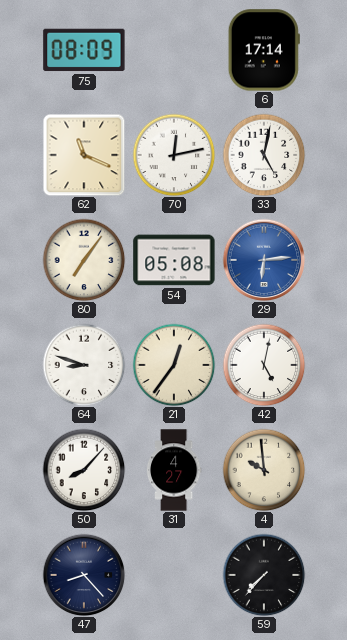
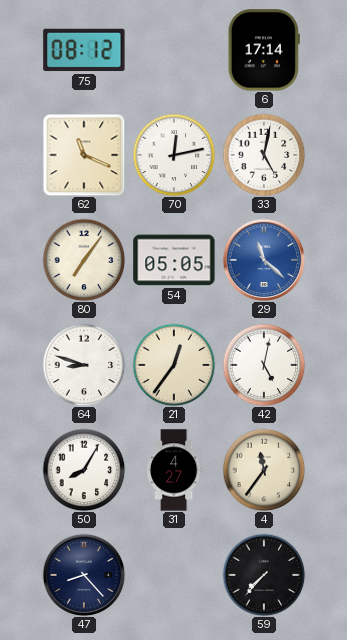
75: 08:09 -> 08:12 (84, 50)
54: 05:08 -> 05:05 (174, 260)
29: 6:14 -> 11:22 (264, 260)
50: 8:07 -> 8:05 (84, 470)
4: 9:59 -> 11:36 (264, 470)
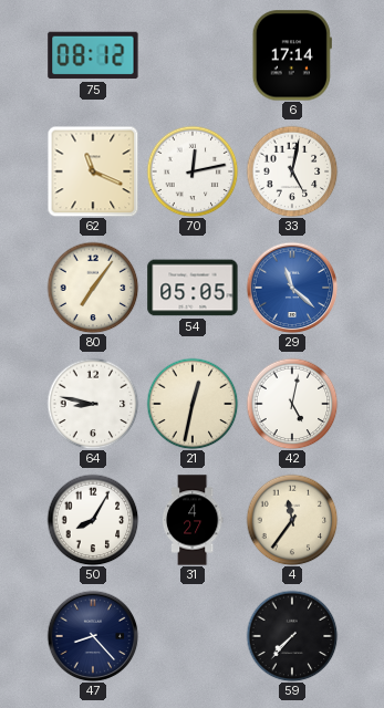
64: 8:48 -> 8:47 (93, 404)
21: 12:36 -> 12:32 (193, 404)
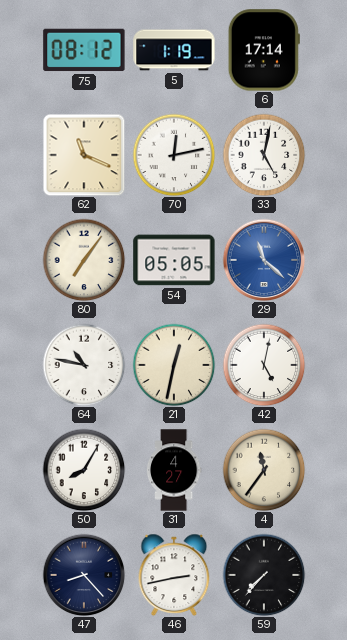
5: none -> 1:19 (174, 50)
64: 8:47 -> 10:47 (84, 365)
46: none -> 2:43 (174, 574)
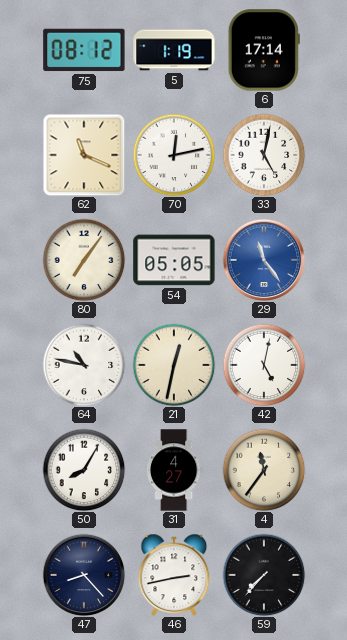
29: 11:22 -> 11:24 (264, 260)
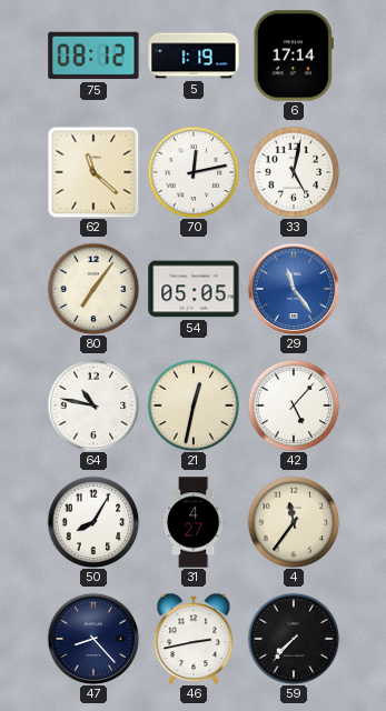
62: 11:19 -> 11:22 (93, 172)
42: 5:02 -> 5:07 (294, 405)
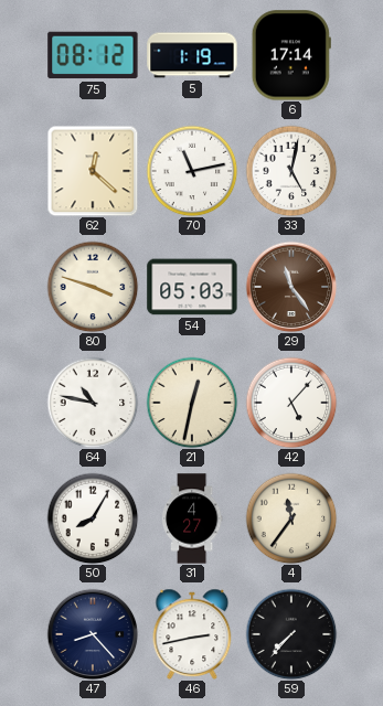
62: 11:22 -> 12:22 (93, 171)
70: 12:13 -> 11:13 (192, 171)
80: 7:06 -> 3:48 (93, 287)
54: 05:05 -> 05:03 (192, 287)
29 dial: blue -> brown (291, 287)
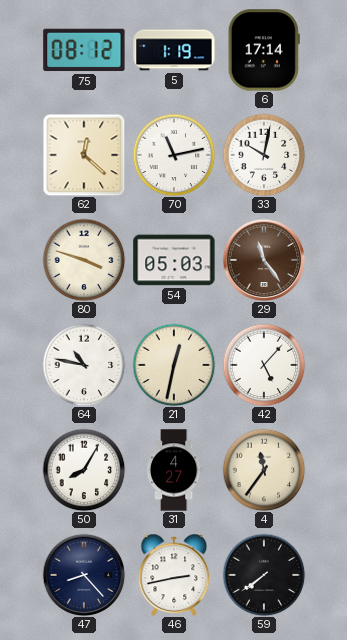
33: 5:02 -> 10:02 (264, 155)
59: 7:37 -> 7:39 (264, 575)
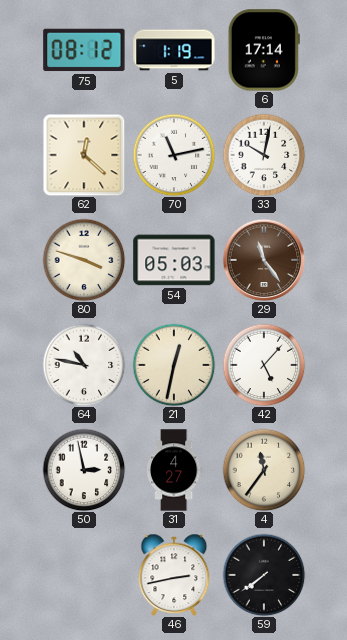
50: 8:05 -> 2:58 (84, 470)
47: 8:23 -> none (84, 575)
